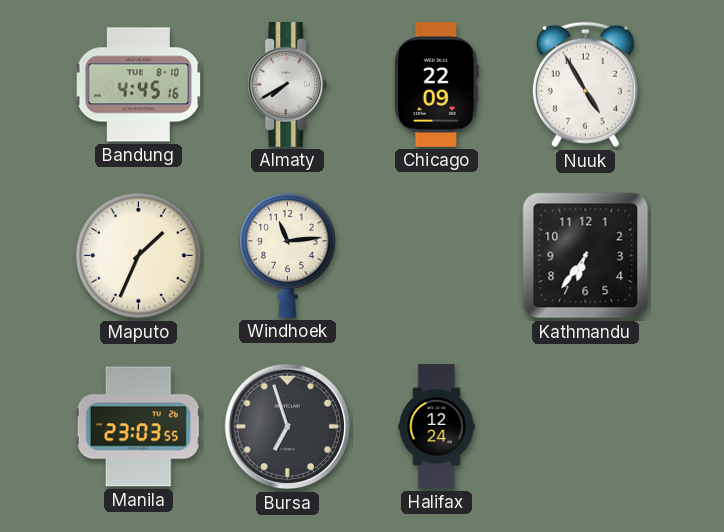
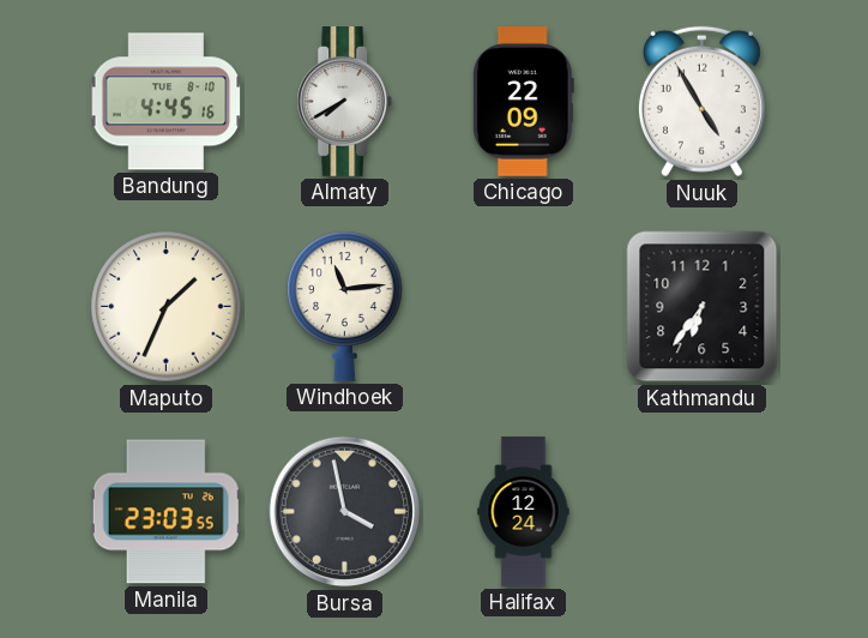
Bursa: 6:57 -> 3:58 (345, 512)
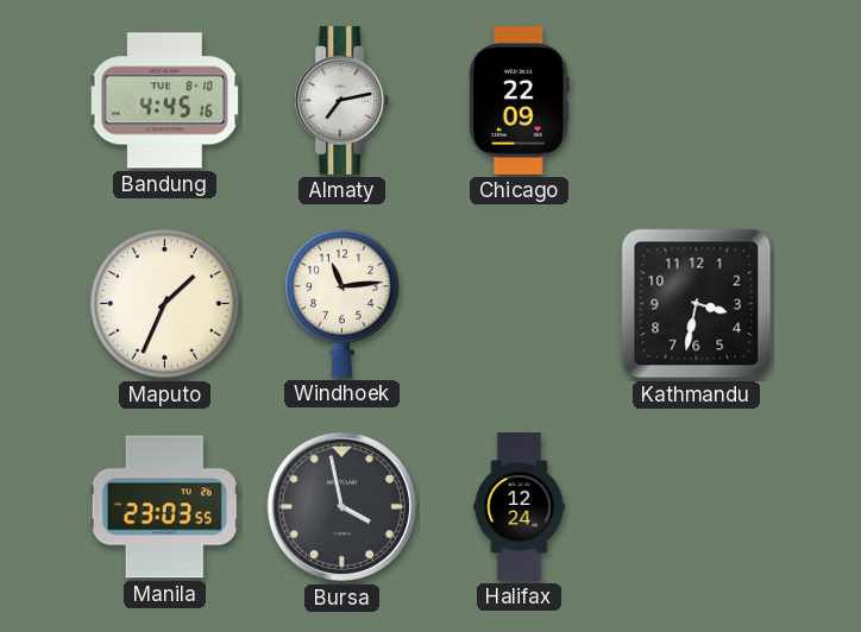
Almaty: 7:40 -> 7:13 (342, 101)
Nuuk: 4:55 -> none (701, 102)
Kathmandu: 6:36 -> 3:32 (697, 304)
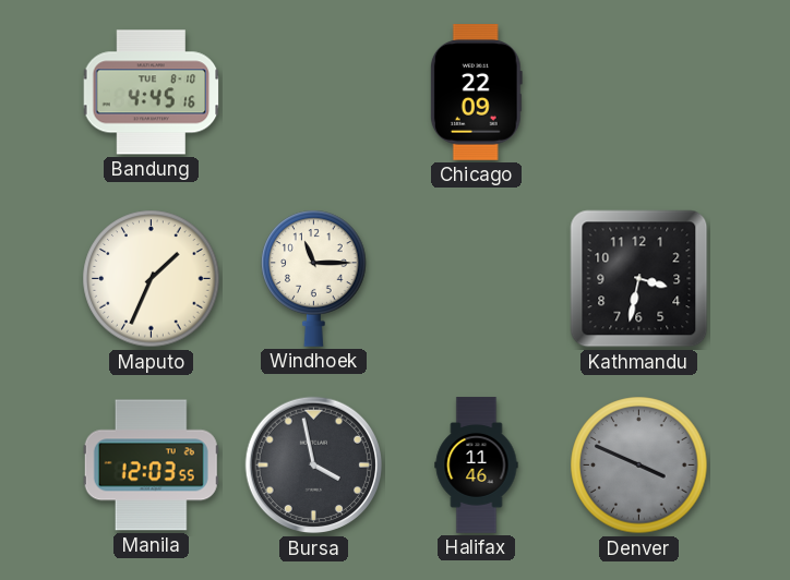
Almaty: 7:13 -> none (342, 101)
Windhoek: 11:14 -> 11:15 (314, 278)
Manila: 23:03 -> 12:03 (151, 466)
Halifax: 12:24 -> 11:46 (477, 466)
Denver: none -> 3:49 (639, 466)
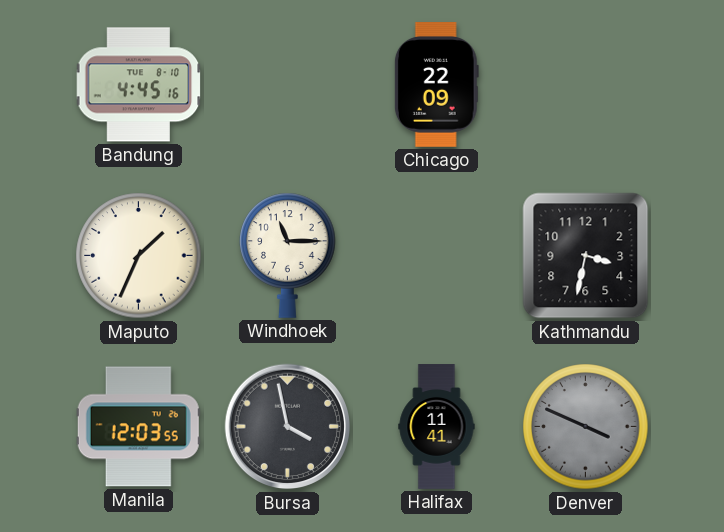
Halifax: 11:46 -> 11:41 (437, 427)
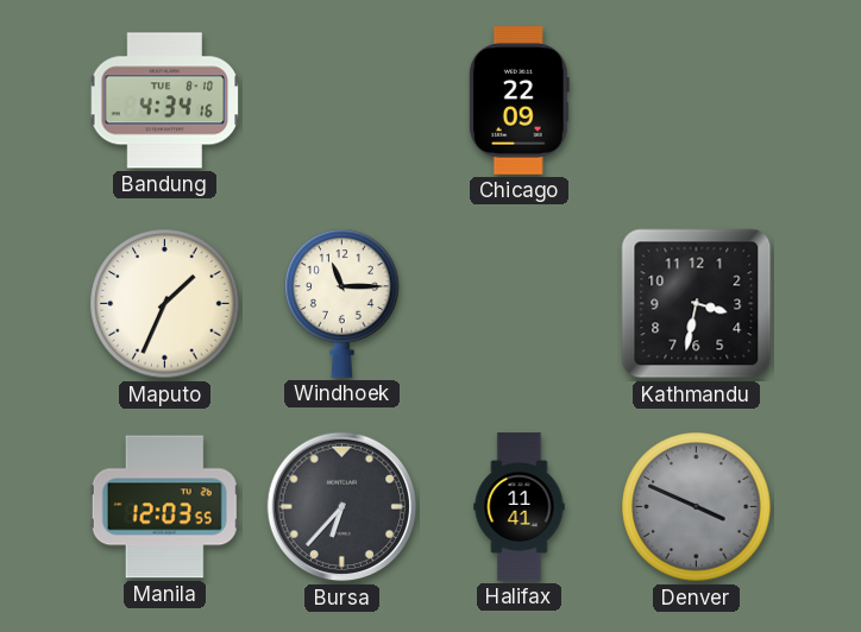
Bandung: 4:45 -> 4:34 (165, 101)
Bursa: 3:58 -> 6:37 (342, 507)
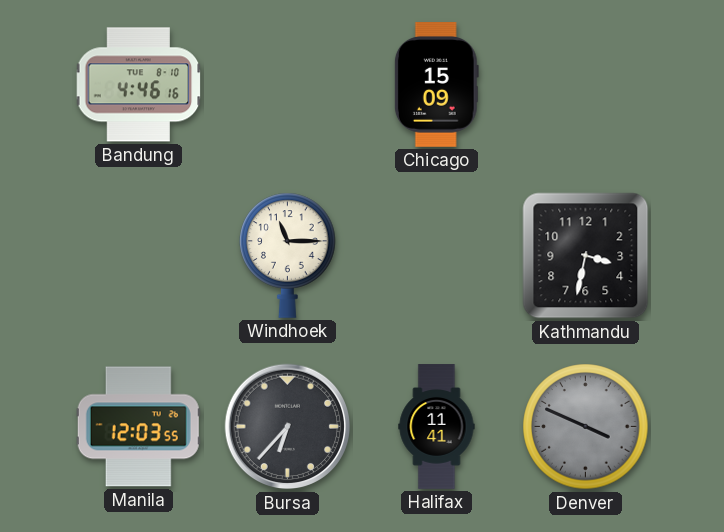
Bandung: 4:34 -> 4:46 (139, 85)
Chicago: 22:09 -> 15:09 (436, 85)
Maputo: 1:34 -> none (165, 304)
